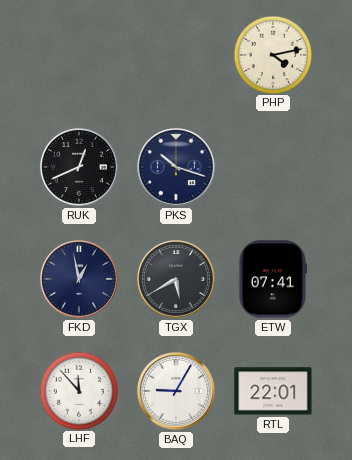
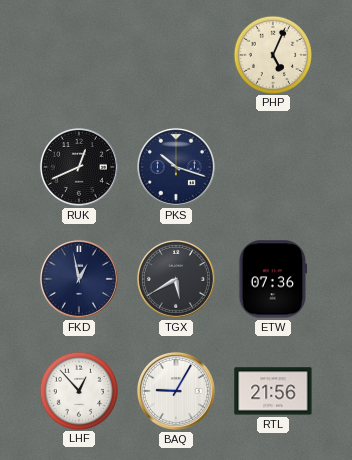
PHP: 4:13 -> 5:04 (272, 54)
ETW: 07:41 -> 07:36 (273, 279)
LHF: 11:53 -> 12:53 (78, 390)
RTL: 22:01 -> 21:56 (273, 391)
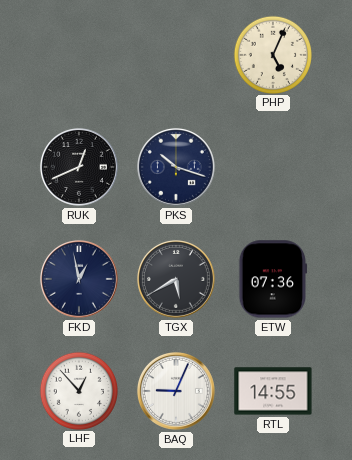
BAQ: 9:05 -> 9:04 (176, 391)
RTL: 21:56 -> 14:55 (273, 391)
